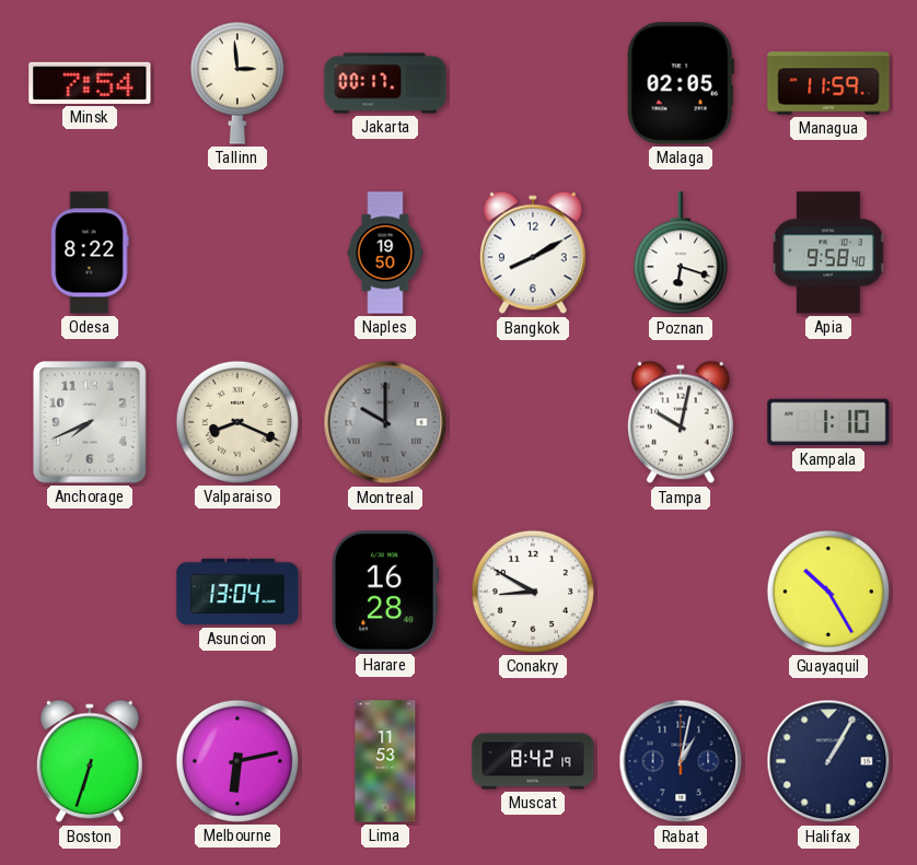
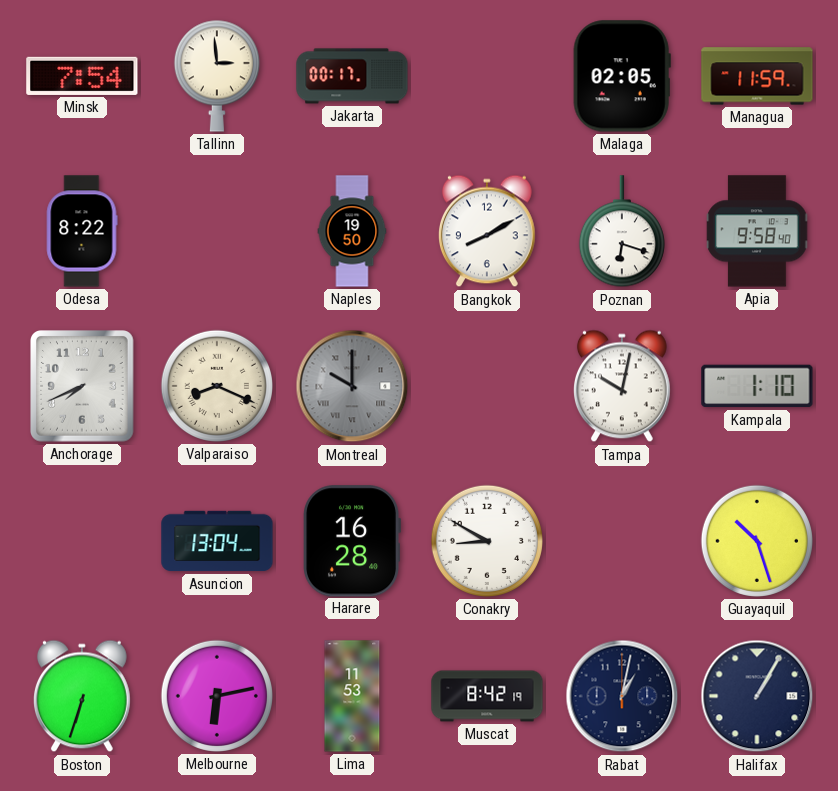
Guayaquil: 10:25 -> 10:27 (757, 541)
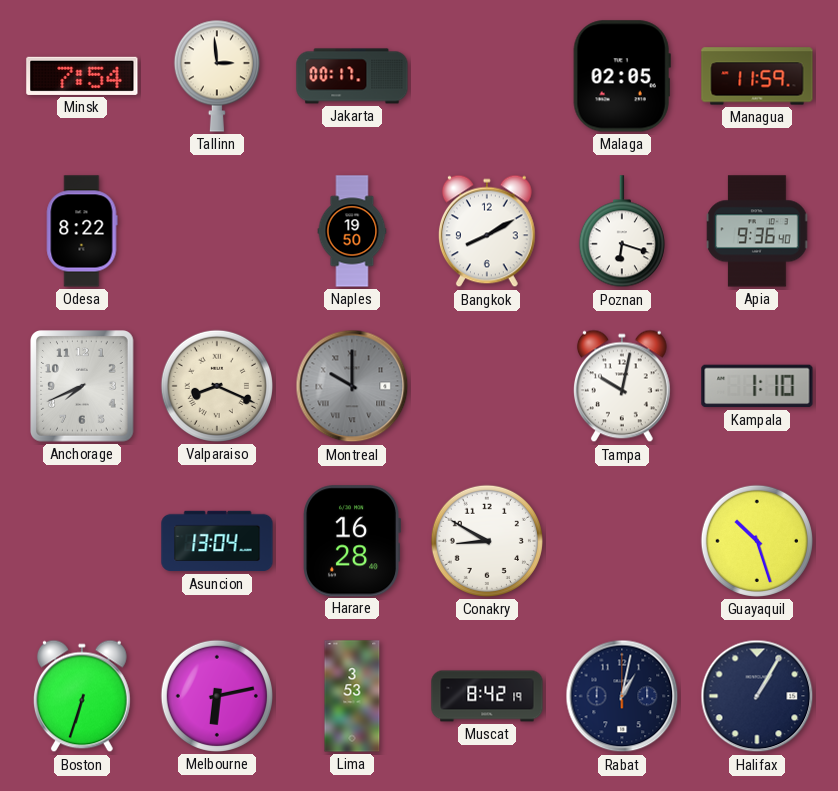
Apia: 9:58 -> 9:36 (757, 231)
Lima: 11:53 -> 3:53 (352, 696)
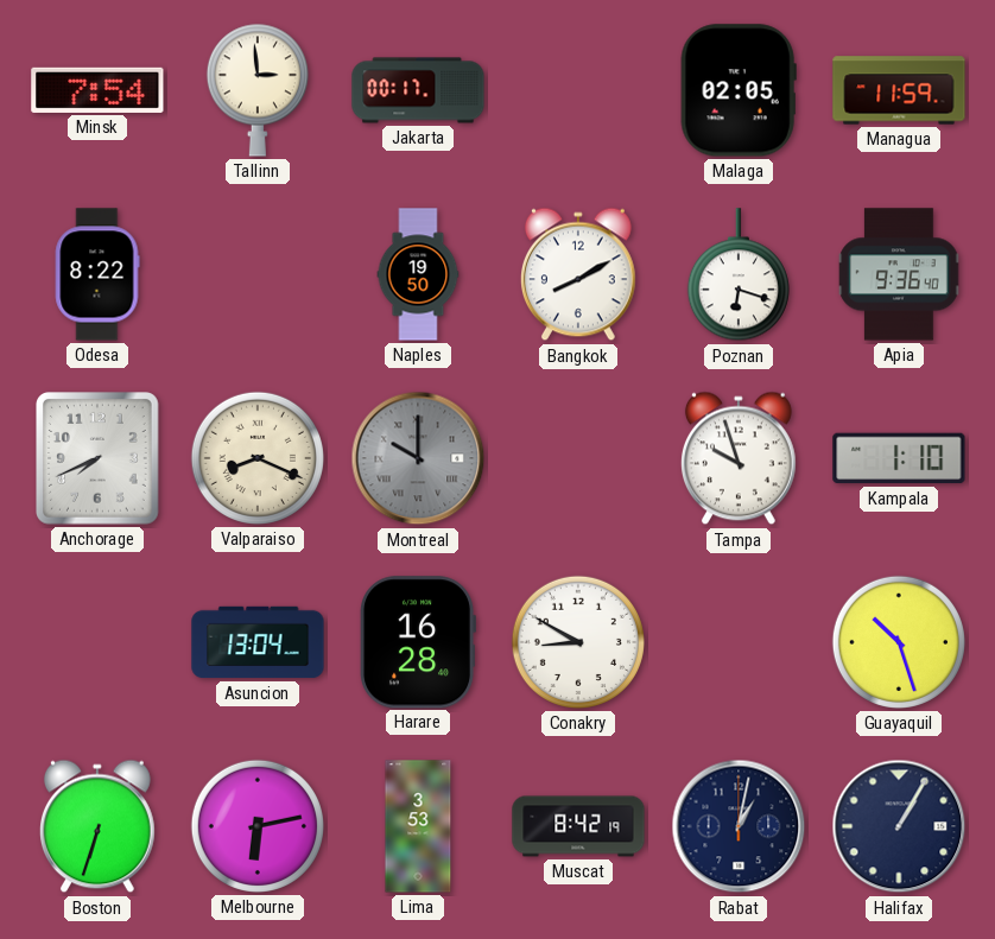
Tampa: 10:02 -> 9:57 (739, 458)
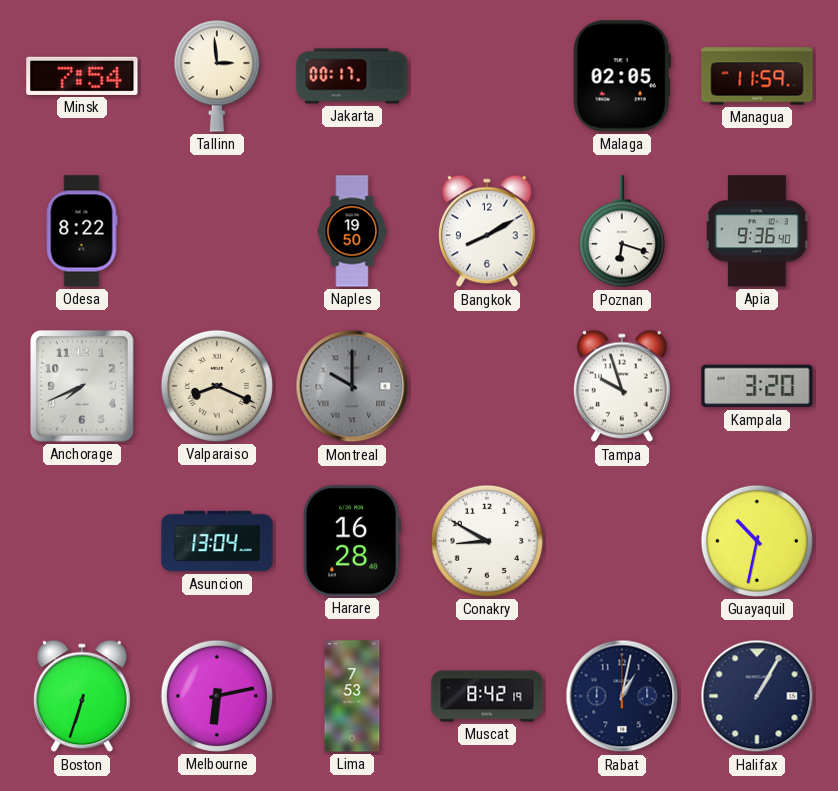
Kampala: 1:10 -> 3:20 (757, 386)
Guayaquil: 10:27 -> 10:32 (757, 541)
Lima: 3:53 -> 7:53 (352, 696)
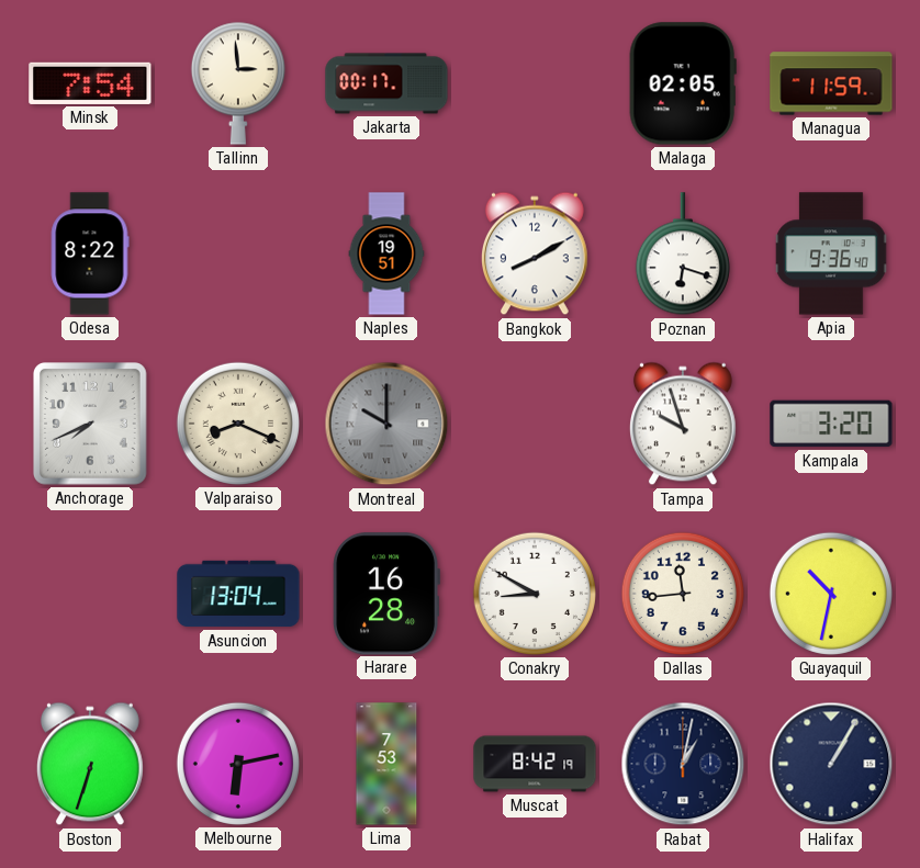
Naples: 19:50 -> 19:51 (386, 253)
Dallas: none -> 11:44 (683, 594)
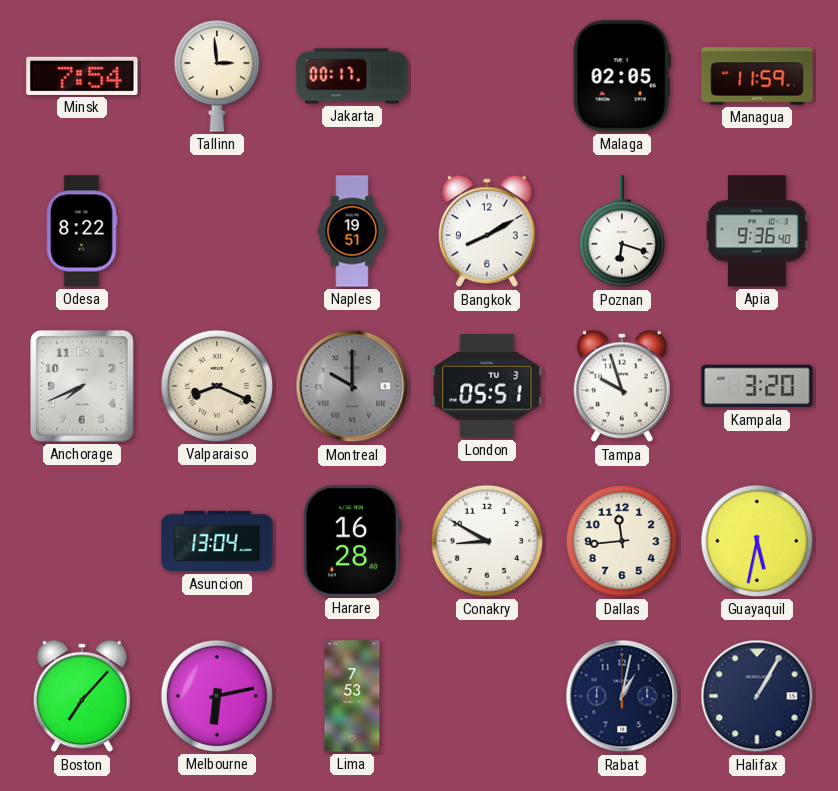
London: none -> 05:51 (487, 386)
Guayaquil: 10:32 -> 5:32 (757, 541)
Boston: 6:33 -> 7:07 (82, 696)
Muscat: 8:42 -> none (535, 764)
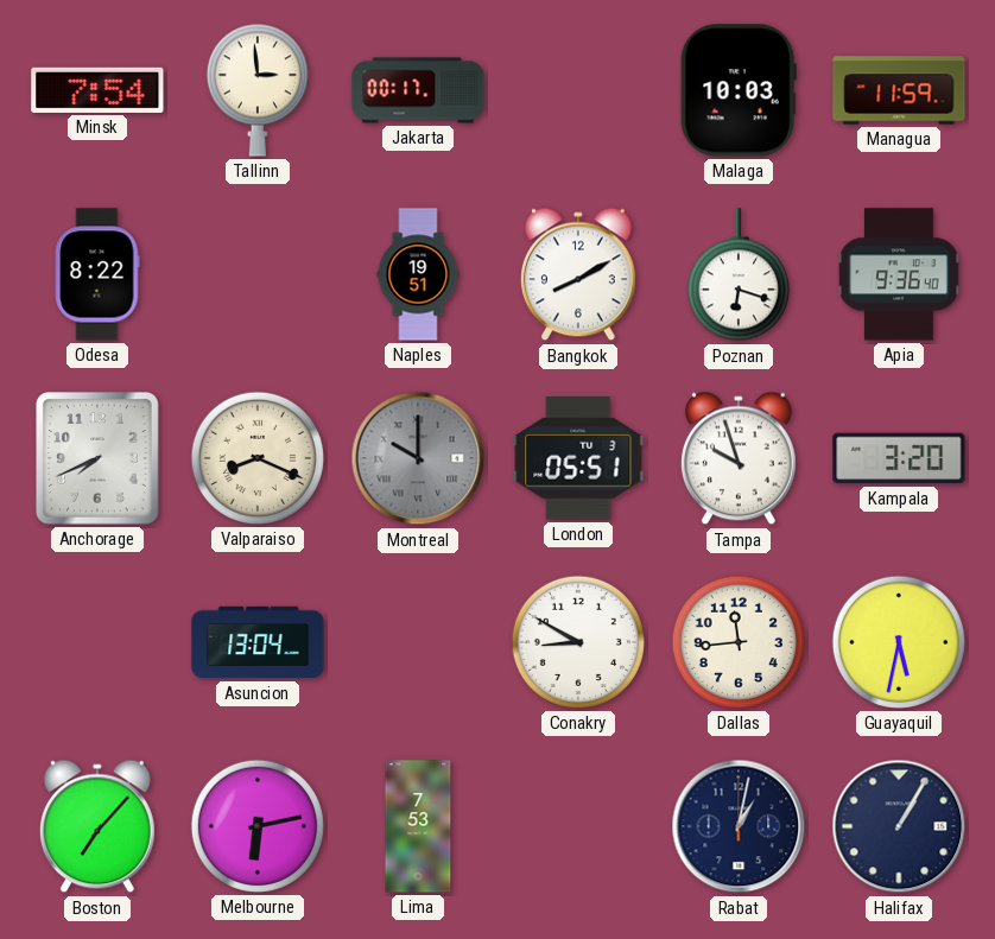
Malaga: 02:05 -> 10:03 (739, 90)
Harare: 16:28 -> none (351, 541)
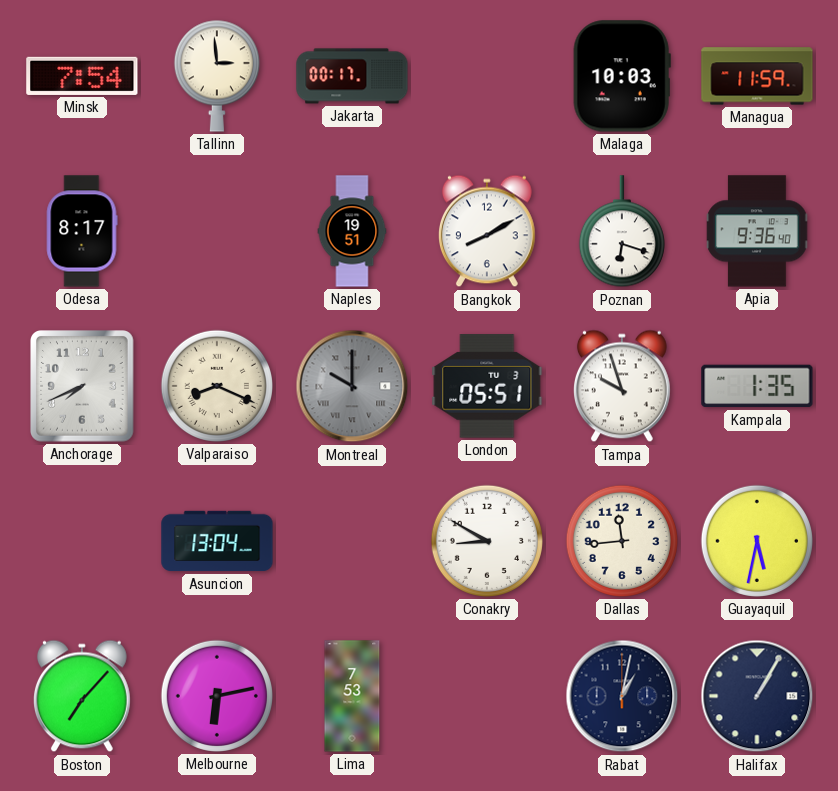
Odesa: 8:22 -> 8:17 (82, 231)
Kampala: 3:20 -> 1:35 (757, 386)
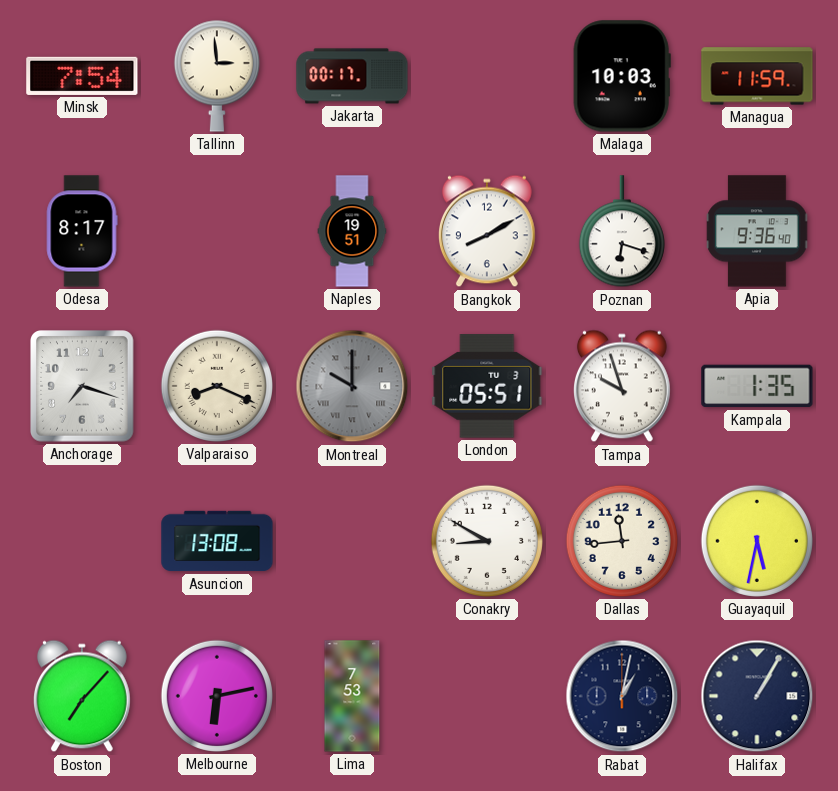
Anchorage: 7:41 -> 7:18 (83, 387)
Asuncion: 13:04 -> 13:08 (217, 541)
